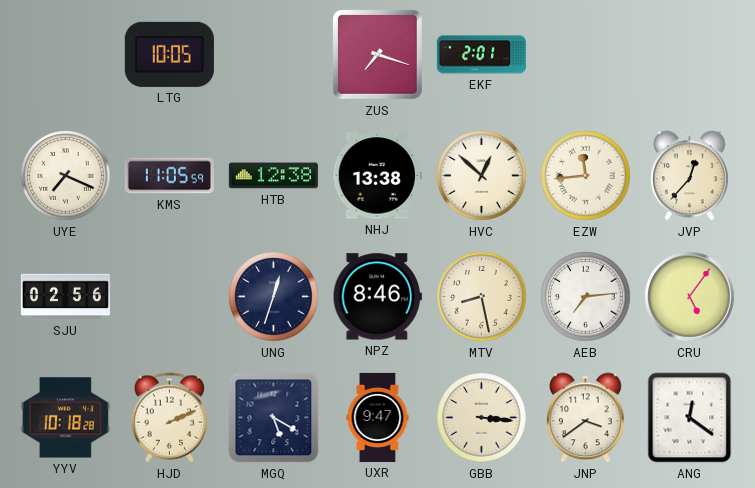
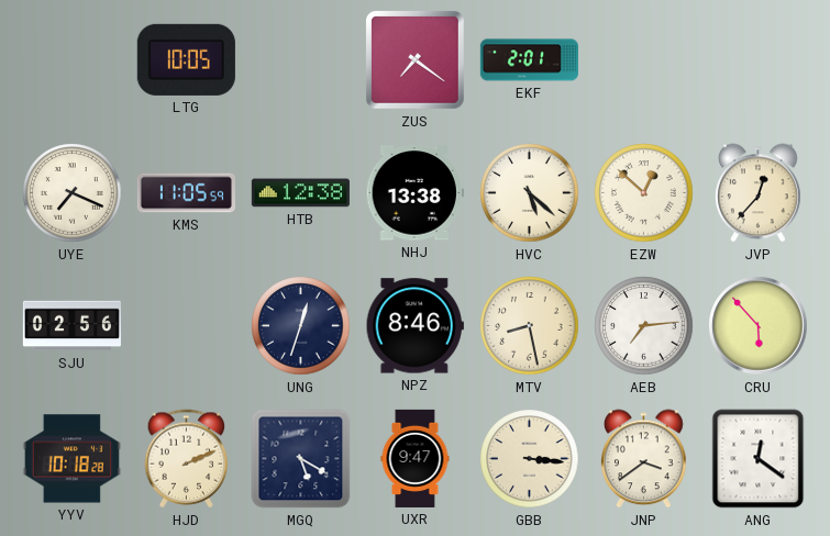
ZUS: 7:18 -> 7:21 (416, 60)
HVC: 12:52 -> 5:22 (530, 193)
EZW: 11:44 -> 12:52 (644, 193)
CRU: 5:06 -> 5:53 (759, 326)
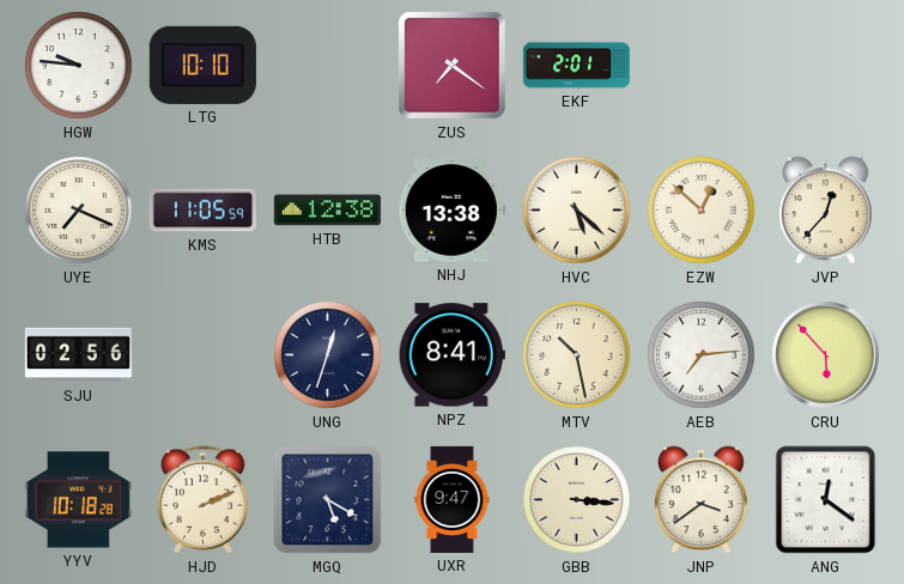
HGW: none -> 9:46 (79, 66)
LTG: 10:05 -> 10:10 (202, 65)
NPZ: 8:46 -> 8:41 (451, 355)
MTV: 8:28 -> 10:28 (577, 355)
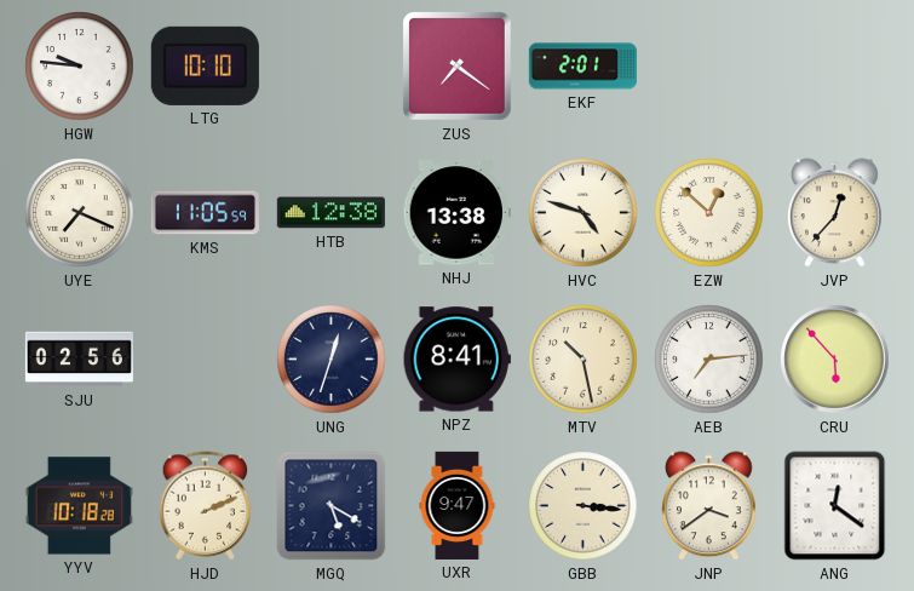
HVC: 5:22 -> 4:48 (584, 213)
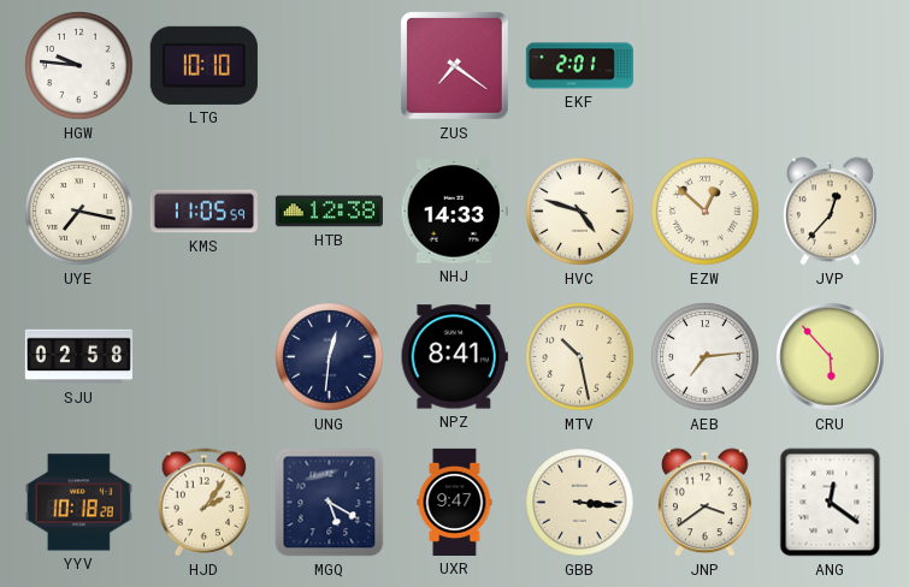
UYE: 7:19 -> 7:17 (79, 212)
NHJ: 13:38 -> 14:33 (454, 212)
SJU: 02:56 -> 02:58 (78, 357)
UNG: 12:33 -> 12:31 (330, 357)
HJD: 2:11 -> 2:06 (205, 503)
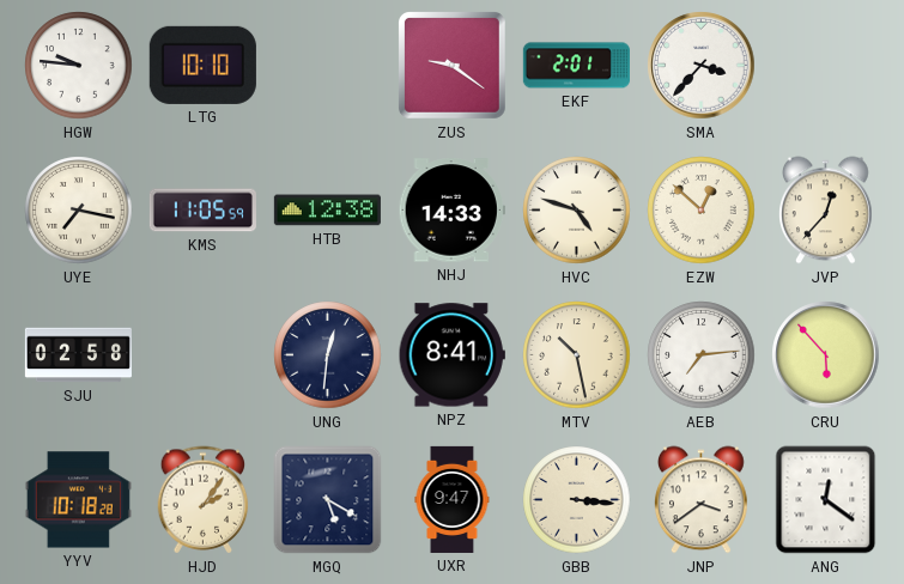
ZUS: 7:21 -> 9:21 (453, 66)
SMA: none -> 3:37 (702, 66)
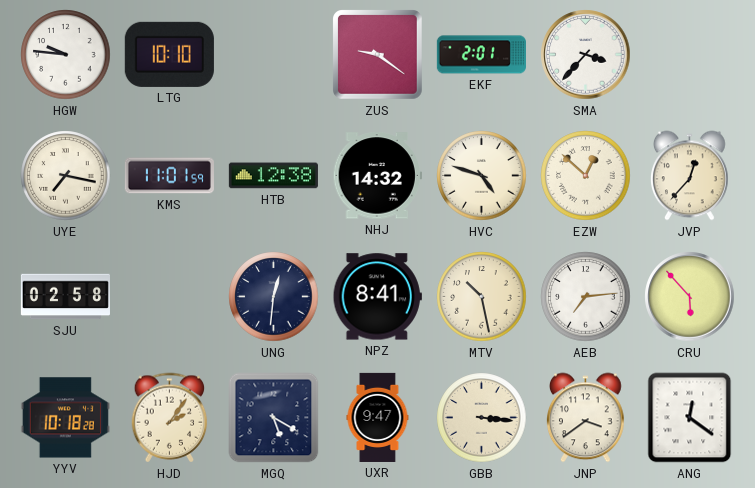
KMS: 11:05 -> 11:01 (169, 176)
NHJ: 14:33 -> 14:32 (377, 176)
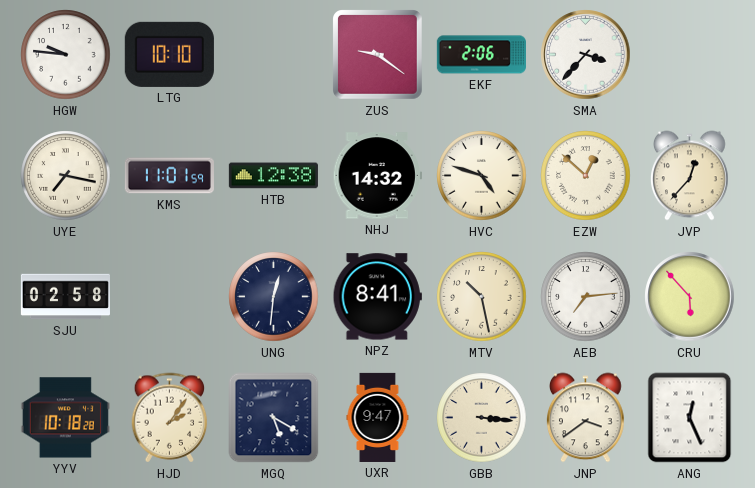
EKF: 2:01 -> 2:06 (481, 55)
ANG: 12:21 -> 12:26 (690, 418)
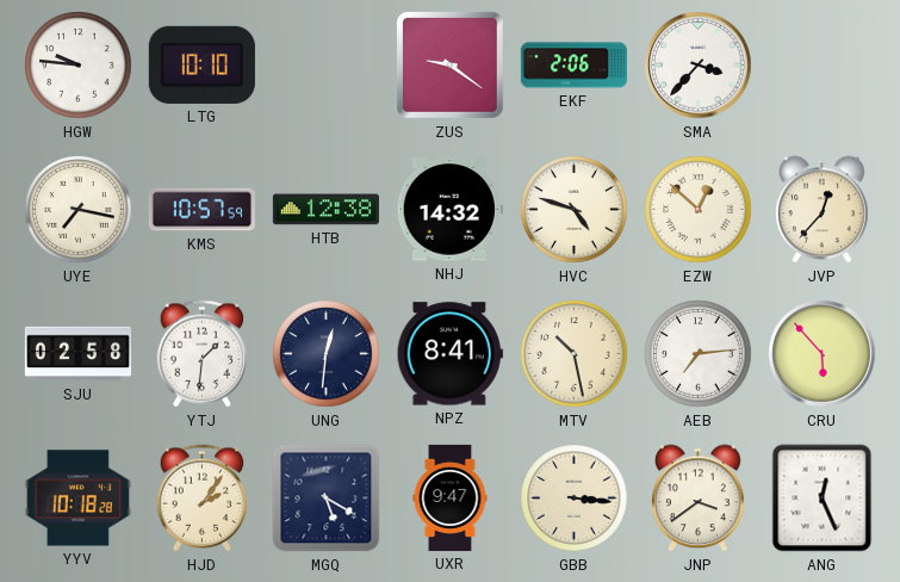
KMS: 11:01 -> 10:57 (201, 210)
YTJ: none -> 1:31 (203, 354)
